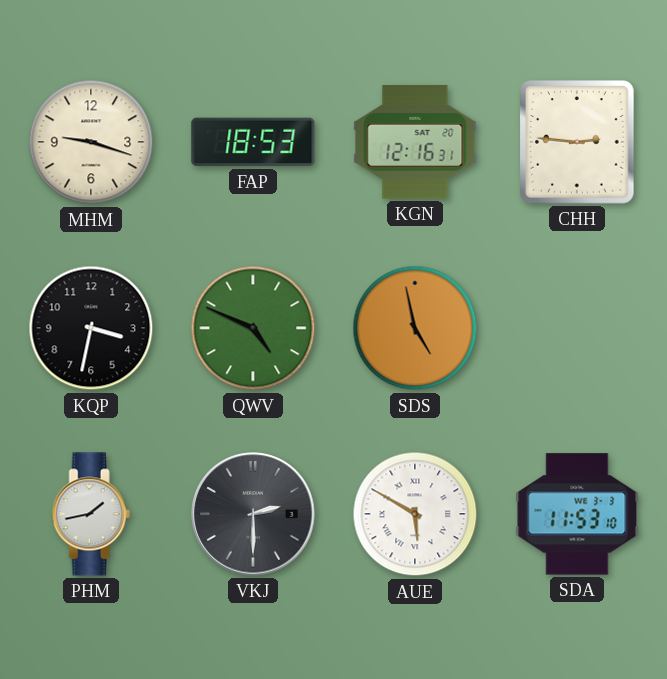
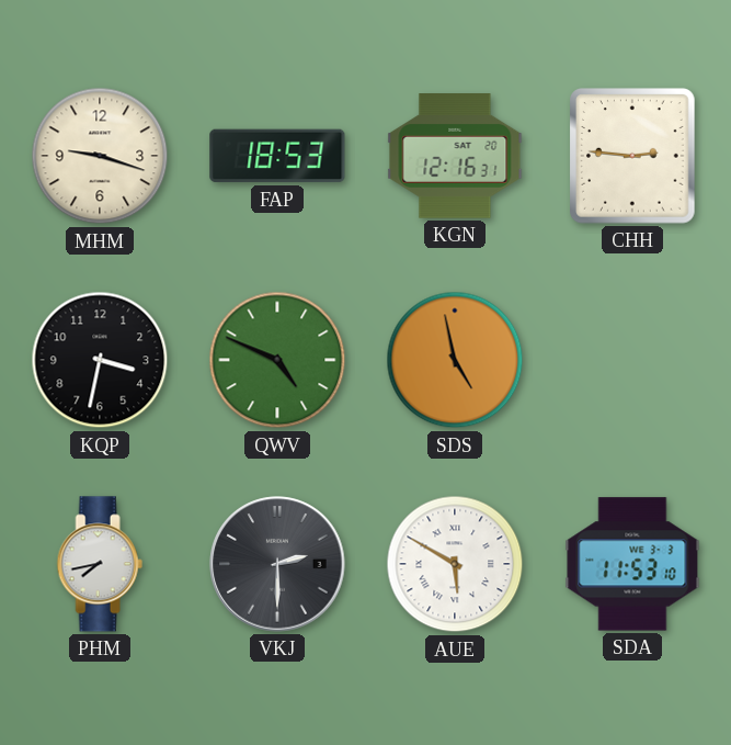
PHM: 1:43 -> 7:43 (100, 564)
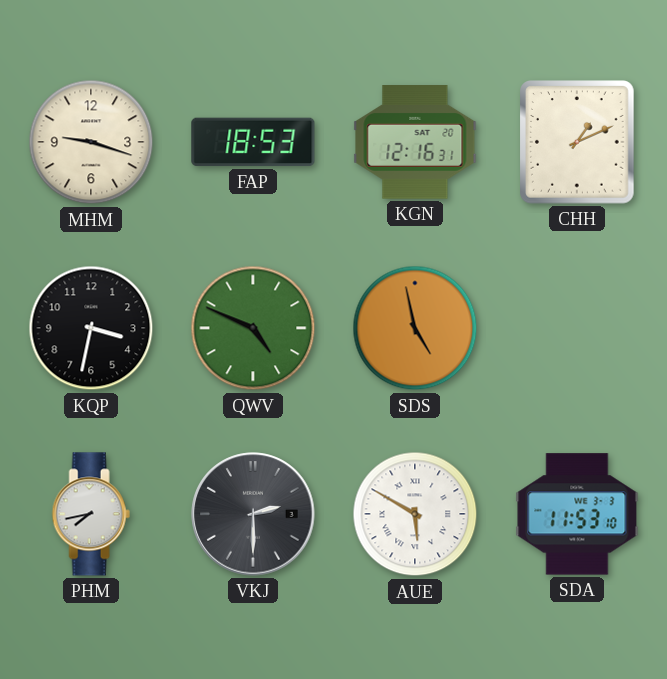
CHH: 2:46 -> 1:11 (577, 142)
